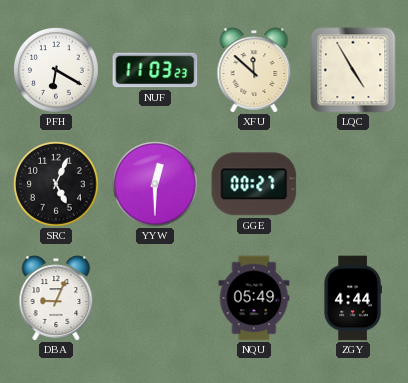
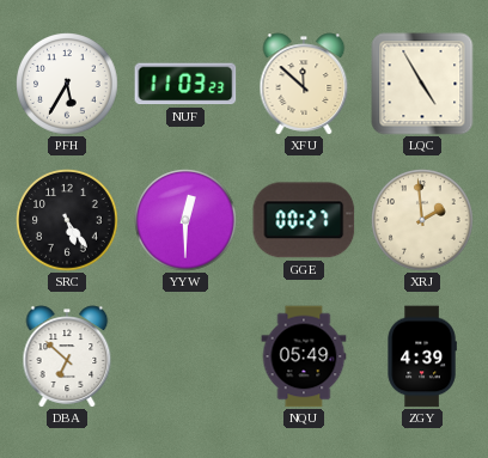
PFH: 6:20 -> 5:35 (67, 84)
SRC: 5:04 -> 5:24 (67, 220)
XRJ: none -> 1:59 (422, 220)
DBA: 9:04 -> 6:52 (67, 356)
ZGY: 4:44 -> 4:39 (422, 356)
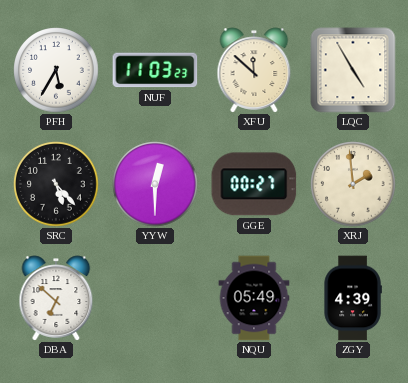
SRC: 5:24 -> 5:23 (56, 184)
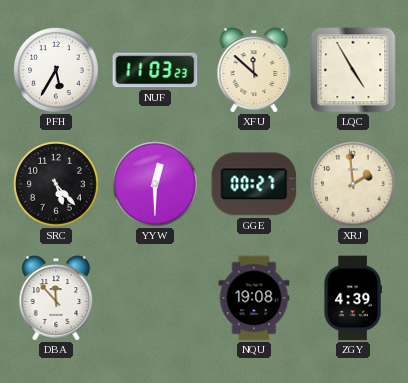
DBA: 6:52 -> 11:53 (56, 298)
NQU: 05:49 -> 19:08 (254, 298)
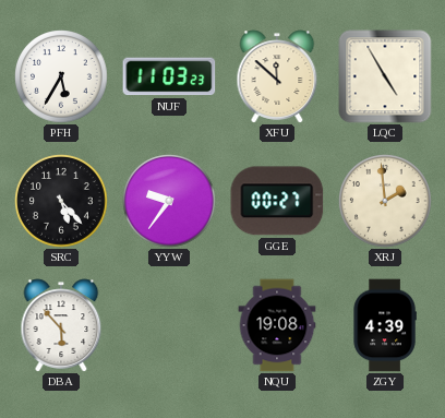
YYW: 12:30 -> 9:36 (169, 201)
DBA: 11:53 -> 5:53 (61, 325)
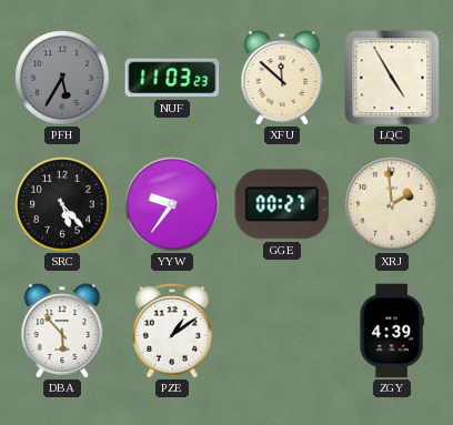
PFH dial: white -> grey (62, 78)
PZE: none -> 1:09 (172, 331)
NQU: 19:08 -> none (277, 325)
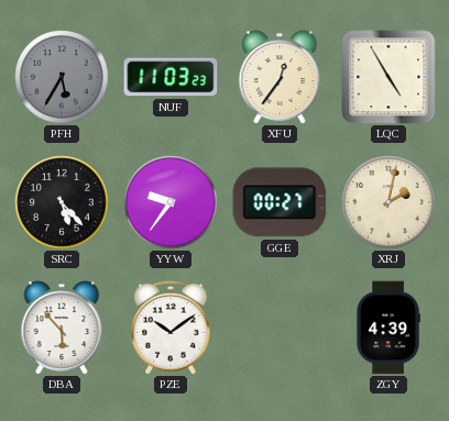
XFU: 11:52 -> 12:36 (280, 77)
XRJ: 1:59 -> 2:02 (388, 202)
PZE: 1:09 -> 10:09 (171, 328)
